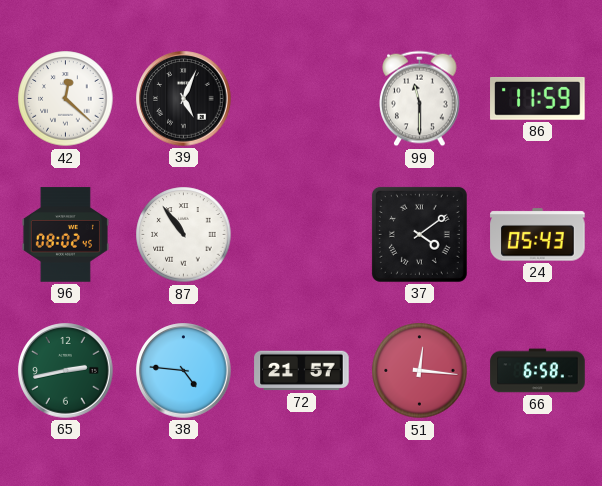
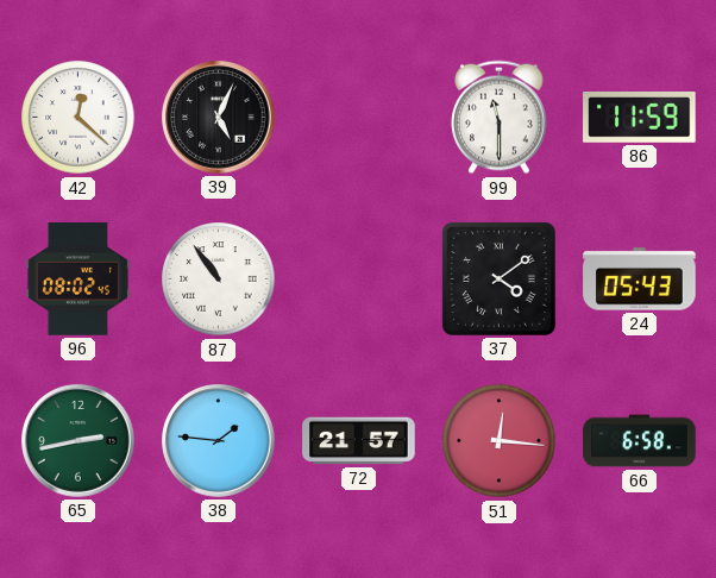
38: 4:46 -> 1:46 (219, 441)
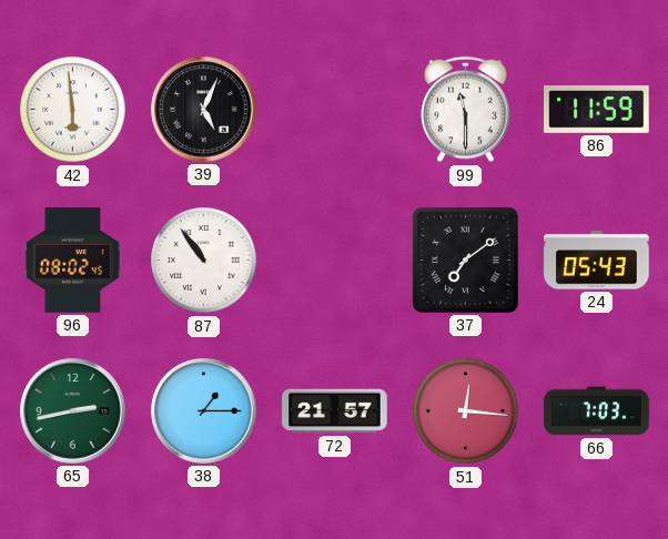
42: 12:22 -> 5:59 (73, 110)
37: 4:09 -> 7:09 (465, 260)
38: 1:46 -> 1:15 (204, 411)
66: 6:58 -> 7:03 (597, 411)
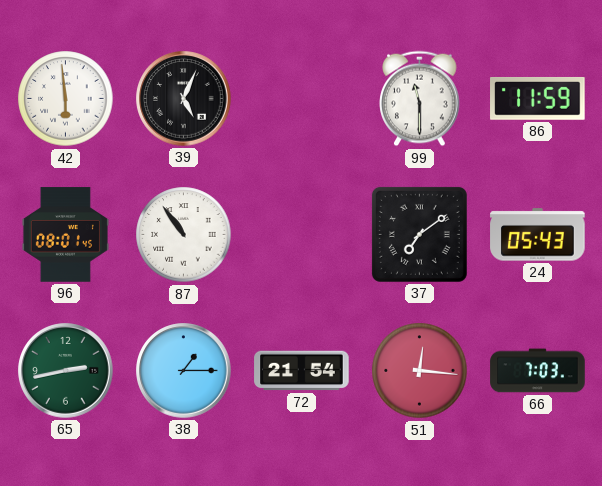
96: 08:02 -> 08:01 (65, 235)
72: 21:57 -> 21:54 (302, 371)
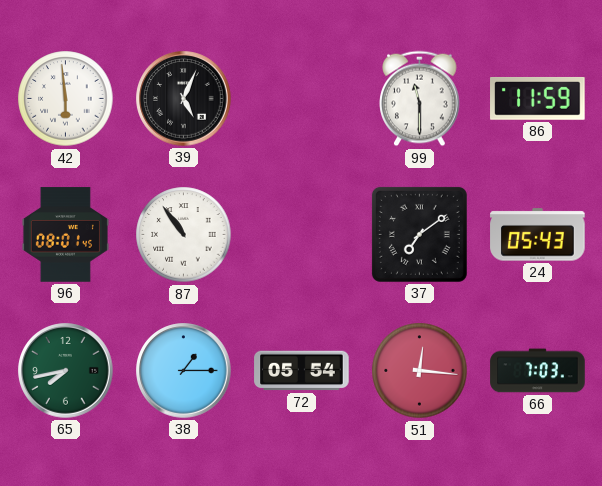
65: 2:43 -> 7:43 (66, 371)
72: 21:54 -> 05:54 (302, 371)
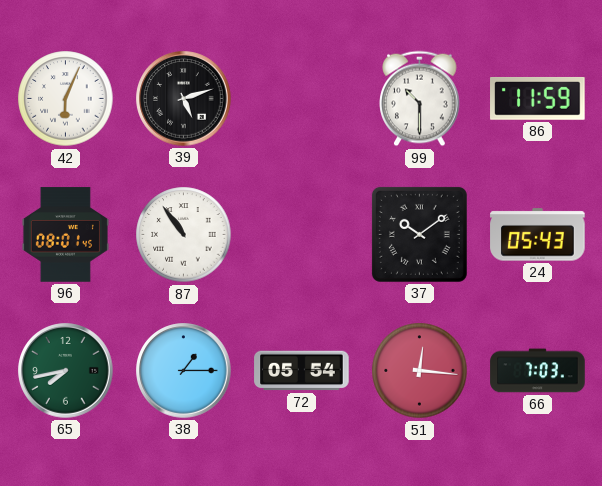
42: 5:59 -> 6:04 (66, 99)
39: 5:04 -> 5:12 (184, 99)
99: 11:30 -> 10:30 (420, 99)
37: 7:09 -> 10:09 (419, 234)
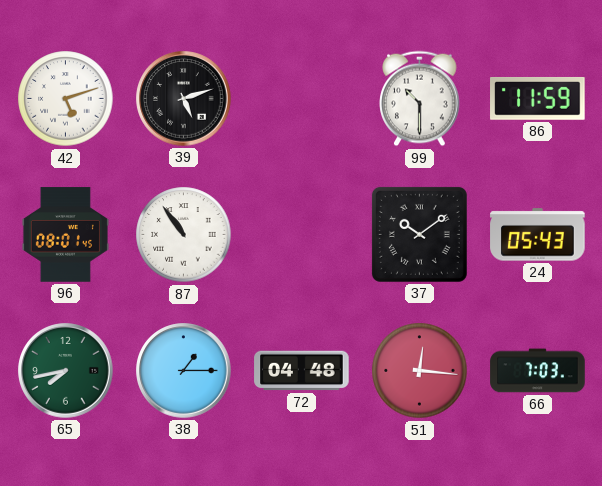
42: 6:04 -> 5:12 (66, 99)
72: 05:54 -> 04:48 (302, 371)
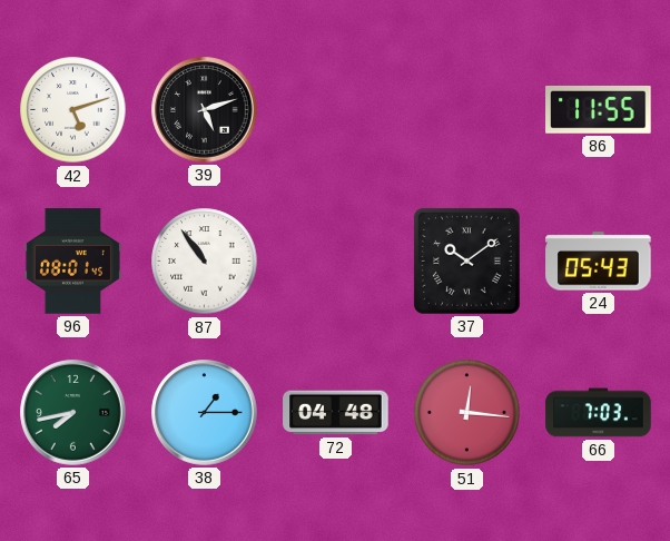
99: 10:30 -> none (420, 99)
86: 11:59 -> 11:55 (599, 109)
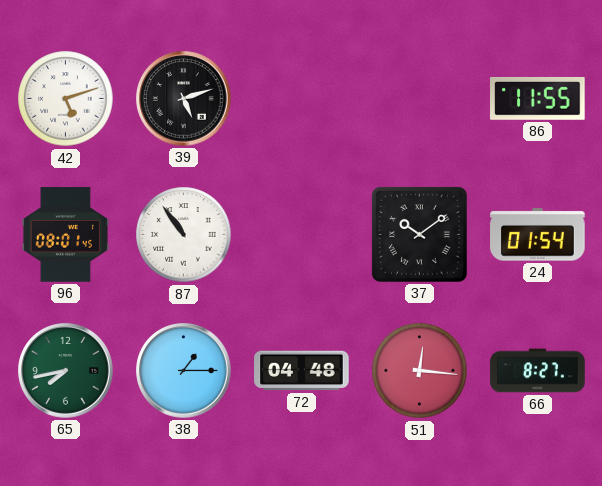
24: 05:43 -> 01:54 (538, 235)
66: 7:03 -> 8:27 (538, 371)
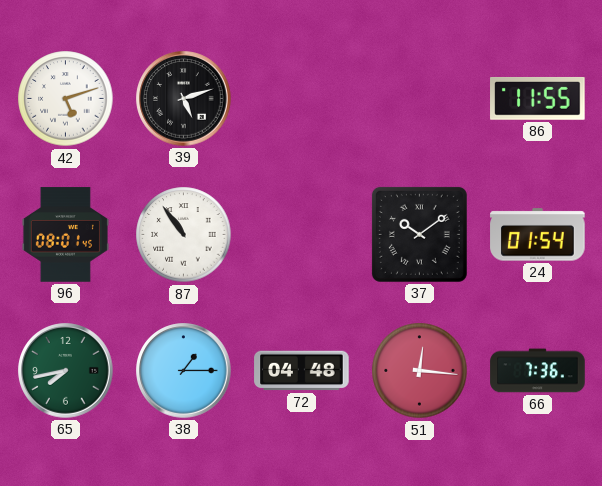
66: 8:27 -> 7:36 (538, 371)
